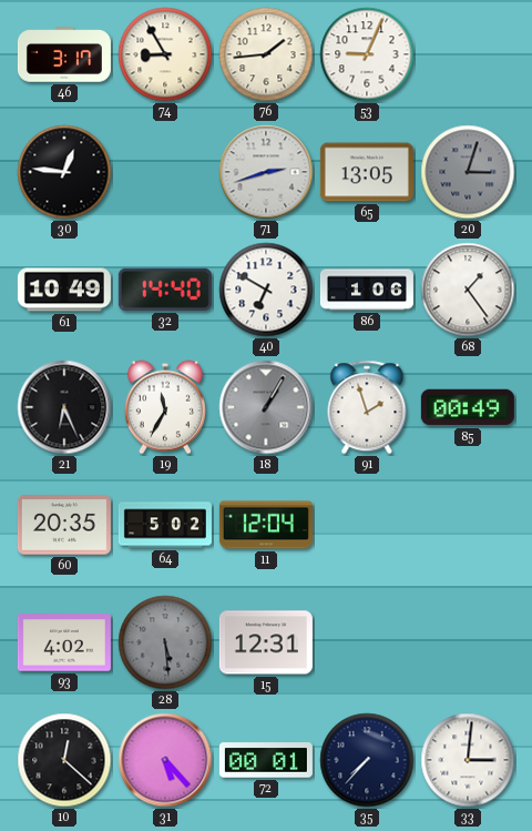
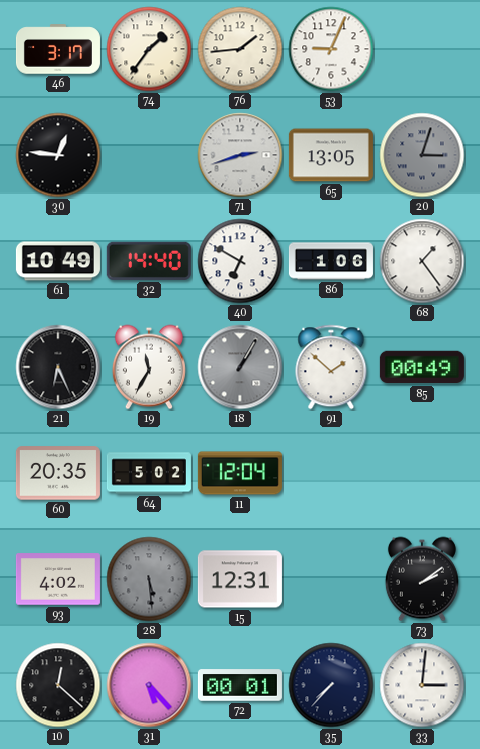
74: 8:55 -> 1:36 (149, 49)
91: 1:57 -> 1:52 (331, 367)
73: none -> 2:09 (422, 579)
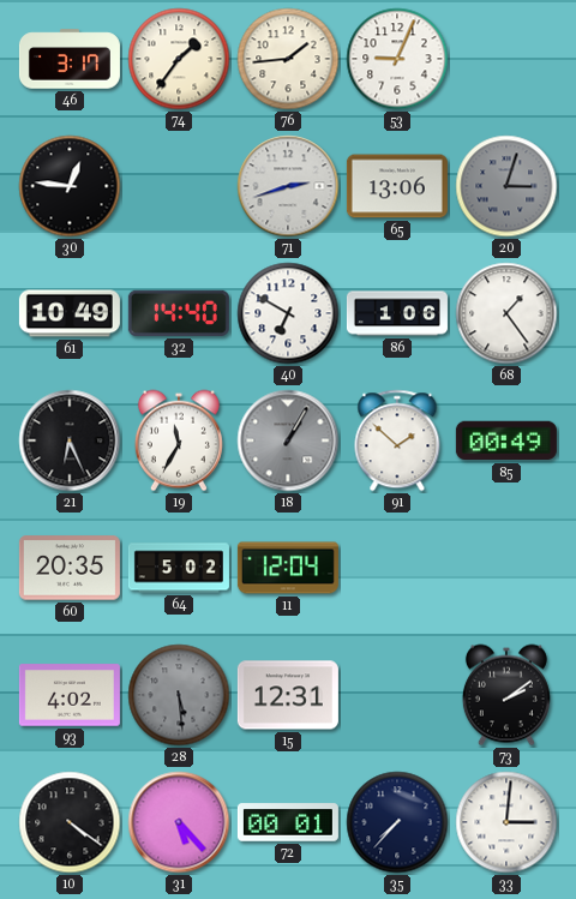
65: 13:05 -> 13:06 (397, 186)
10: 12:22 -> 4:21 (70, 822)
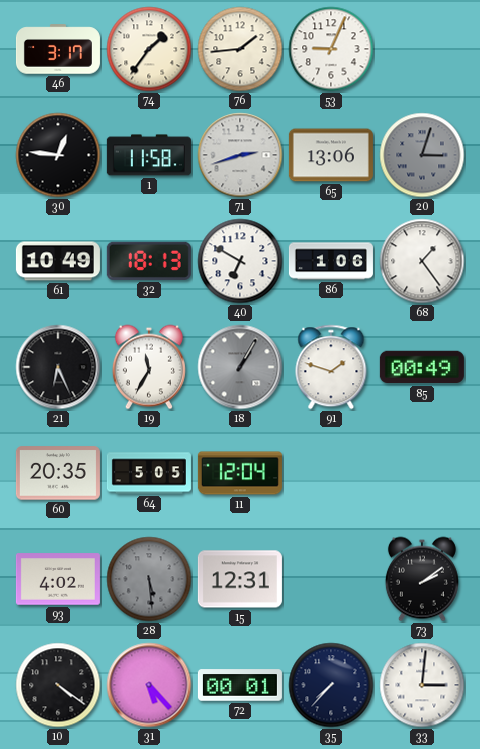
1: none -> 11:58 (149, 155)
32: 14:40 -> 18:13 (149, 261)
91: 1:52 -> 1:48 (331, 367)
64: 5:02 -> 5:05 (149, 473)
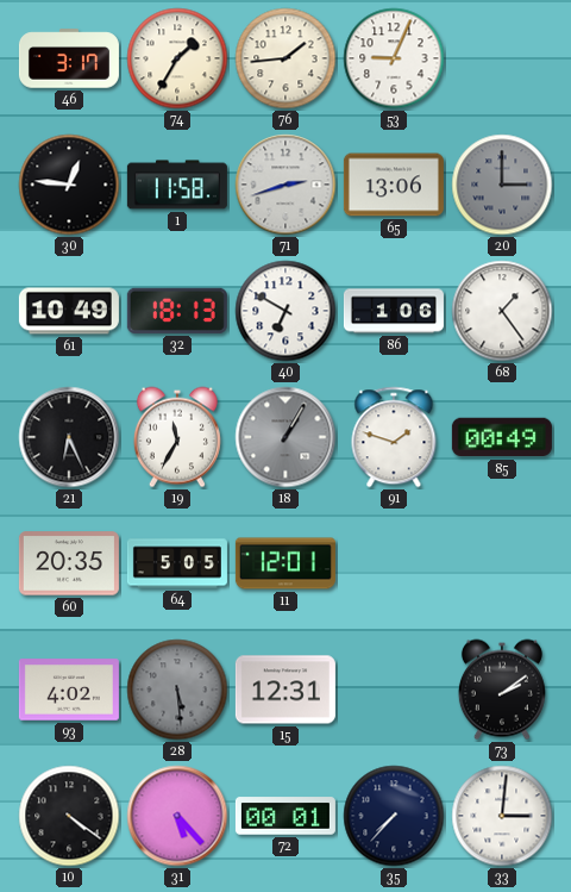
74: 1:36 -> 1:35 (177, 58)
20: 3:03 -> 3:00 (502, 185)
11: 12:04 -> 12:01 (285, 563)
